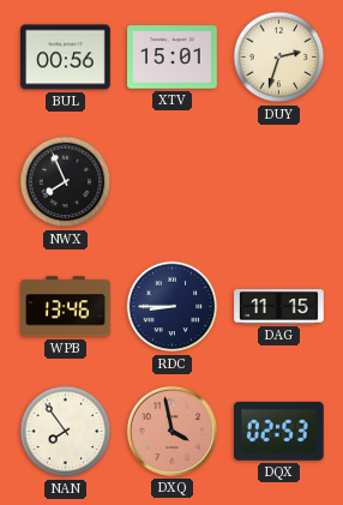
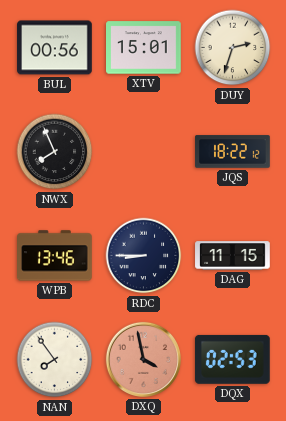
JQS: none -> 18:22 (233, 152)
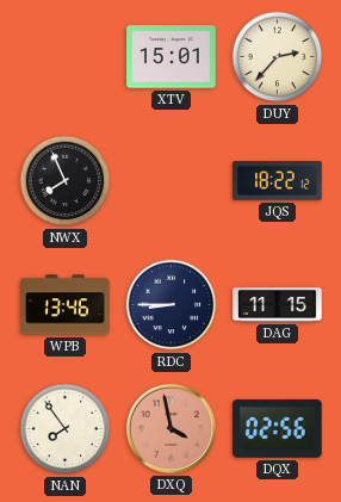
BUL: 00:56 -> none (55, 48)
DUY: 2:33 -> 2:37 (278, 57)
DQX: 02:53 -> 02:56 (277, 428)
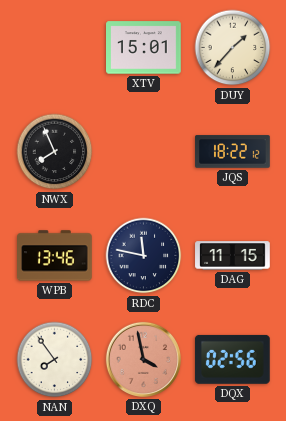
DUY: 2:37 -> 1:37 (233, 48)
RDC: 8:45 -> 11:47 (144, 256)
